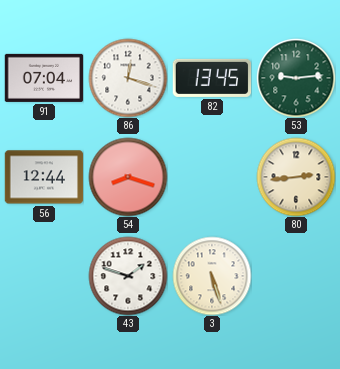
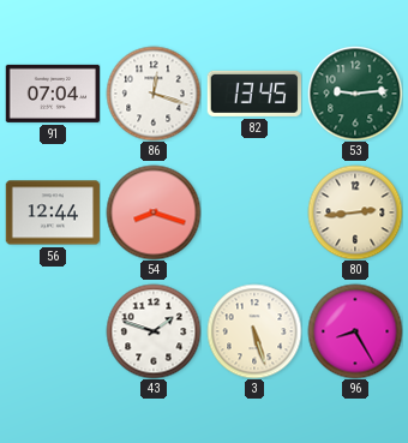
96: none -> 8:25 (355, 331)
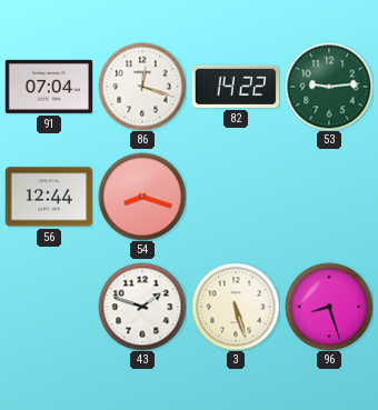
82: 13:45 -> 14:22 (235, 87)
80: 2:44 -> none (355, 212)
96: 8:25 -> 8:27 (329, 307)
